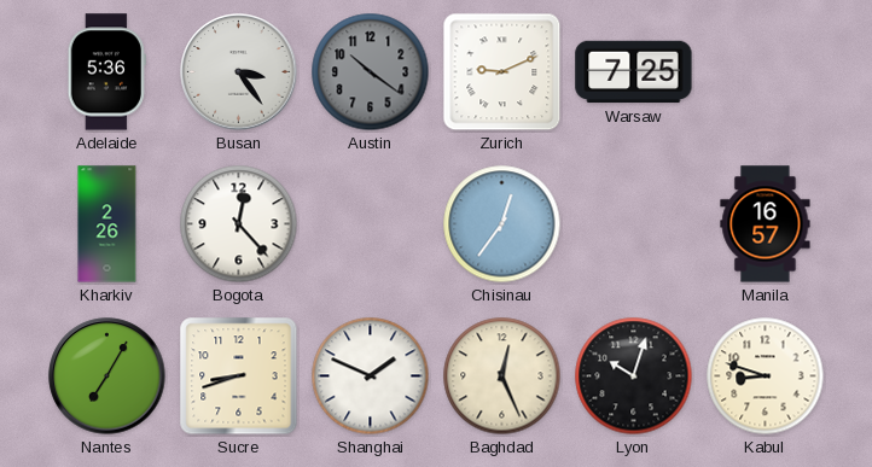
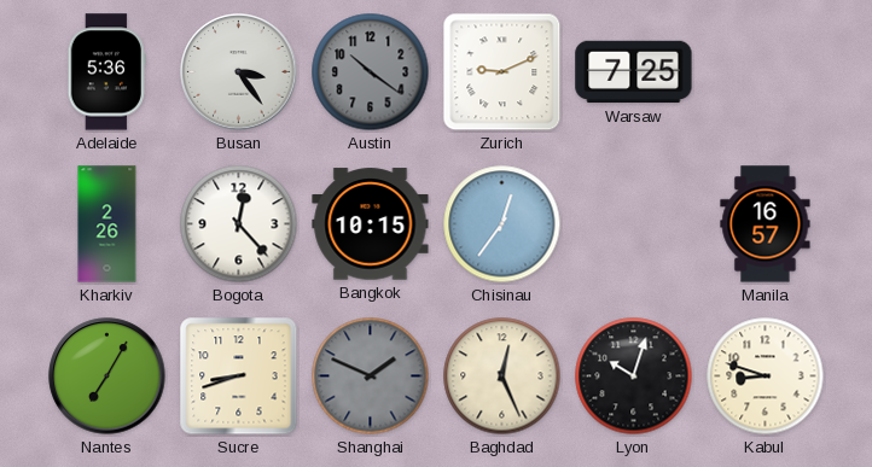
Bangkok: none -> 10:15 (371, 224)
Shanghai dial: white -> grey (371, 376)
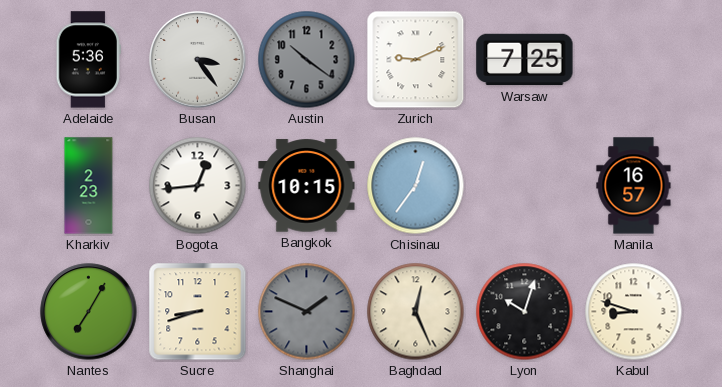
Kharkiv: 2:26 -> 2:23 (89, 186)
Bogota: 12:23 -> 12:44 (198, 186)
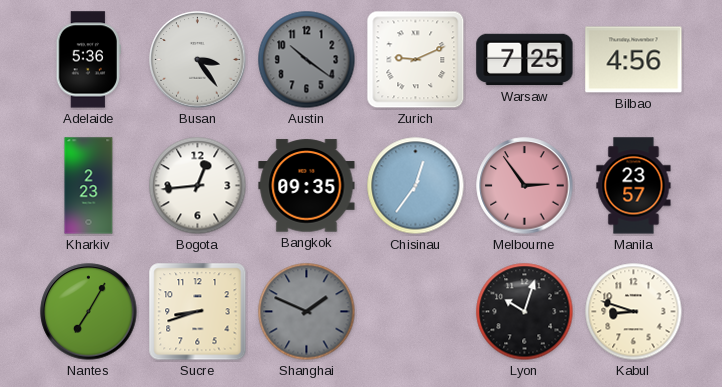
Bilbao: none -> 4:56 (634, 60)
Bangkok: 10:15 -> 09:35 (307, 186)
Melbourne: none -> 2:54 (525, 186)
Manila: 16:57 -> 23:57 (634, 186)
Baghdad: 12:26 -> none (416, 312)
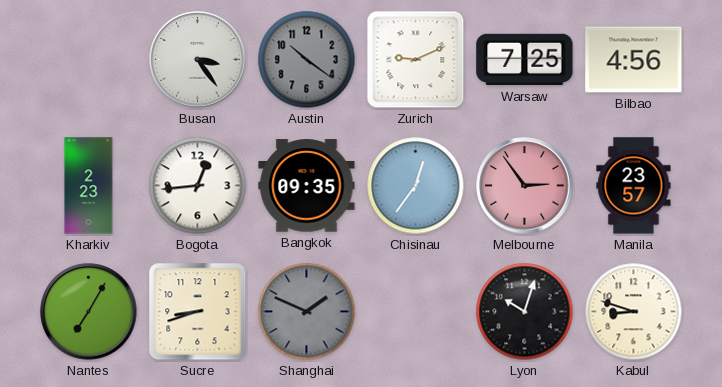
Adelaide: 5:36 -> none (88, 60)
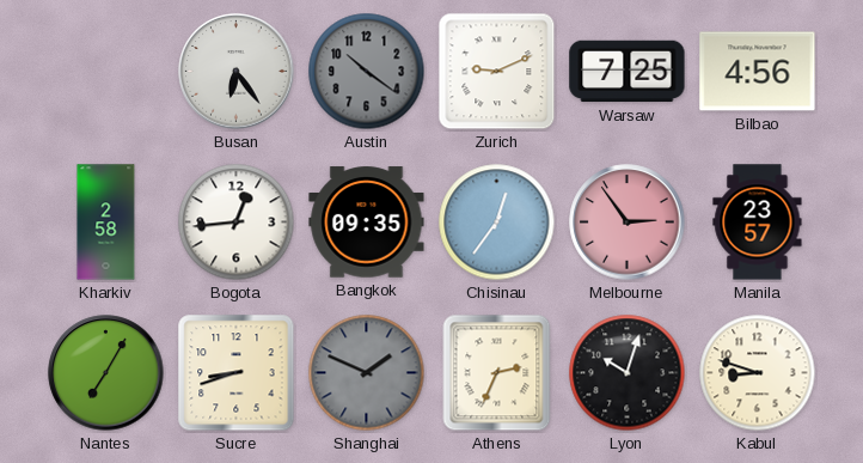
Busan: 3:24 -> 6:24 (237, 72)
Kharkiv: 2:23 -> 2:58 (106, 223)
Athens: none -> 2:34 (497, 373)
